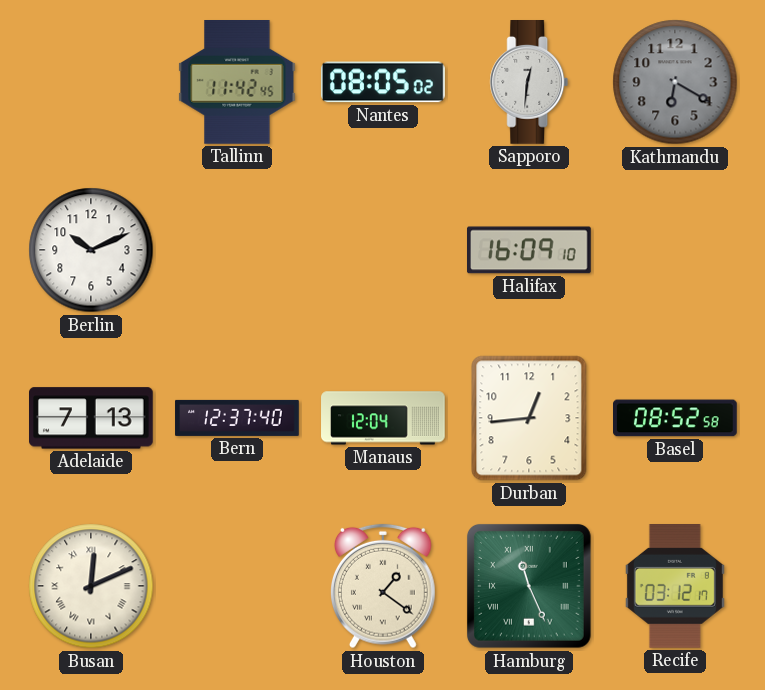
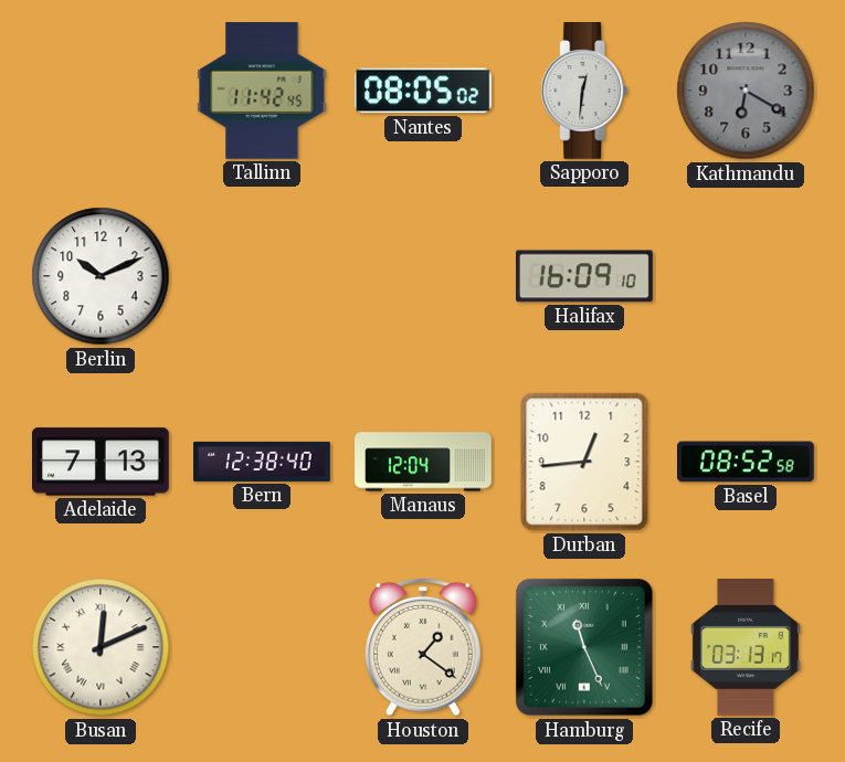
Bern: 12:37 -> 12:38 (262, 462)
Recife: 03:12 -> 03:13 (746, 648)
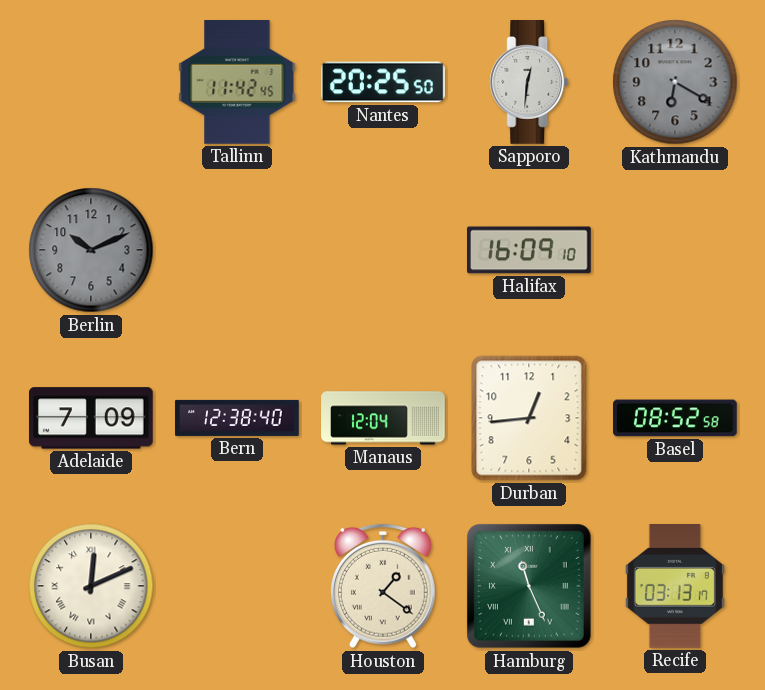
Nantes: 08:05 -> 20:25 (383, 82)
Berlin dial: white -> grey (91, 250)
Adelaide: 7:13 -> 7:09 (92, 418)
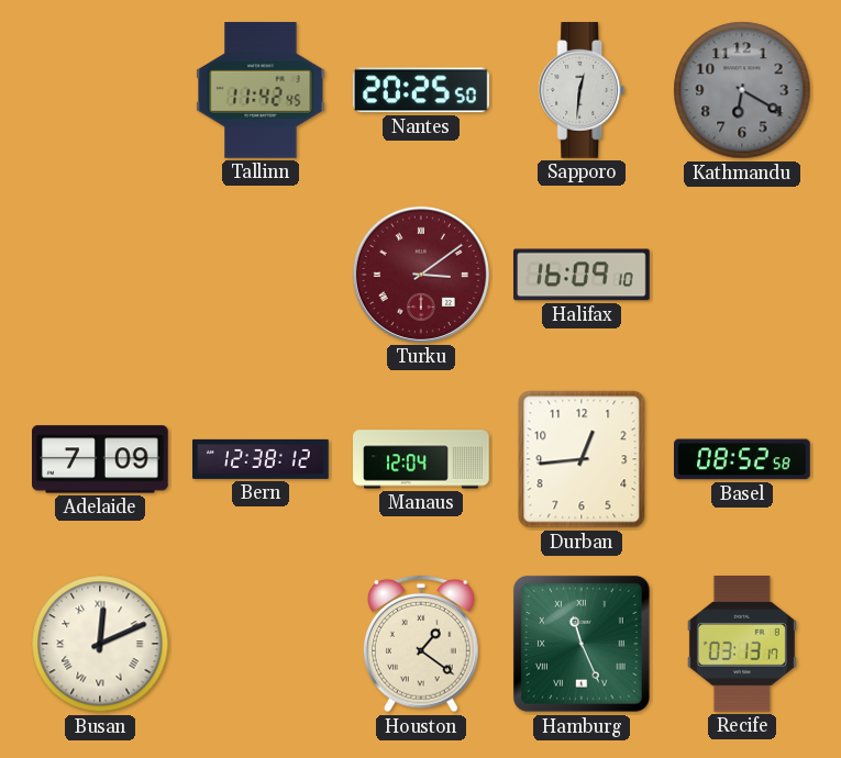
Berlin: 10:11 -> none (91, 250)
Turku: none -> 3:09 (421, 275)
Bern: 12:38:40 -> 12:38:12 (261, 459)
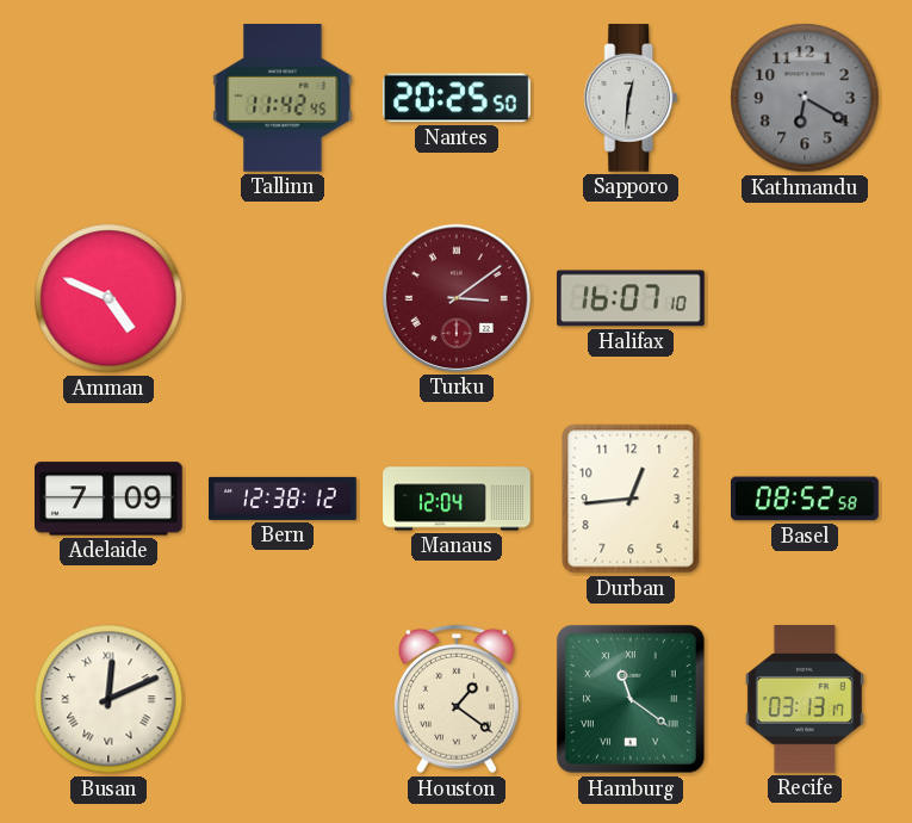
Amman: none -> 4:49 (108, 298)
Halifax: 16:09 -> 16:07 (632, 298)
Hamburg: 11:26 -> 11:21 (631, 699)
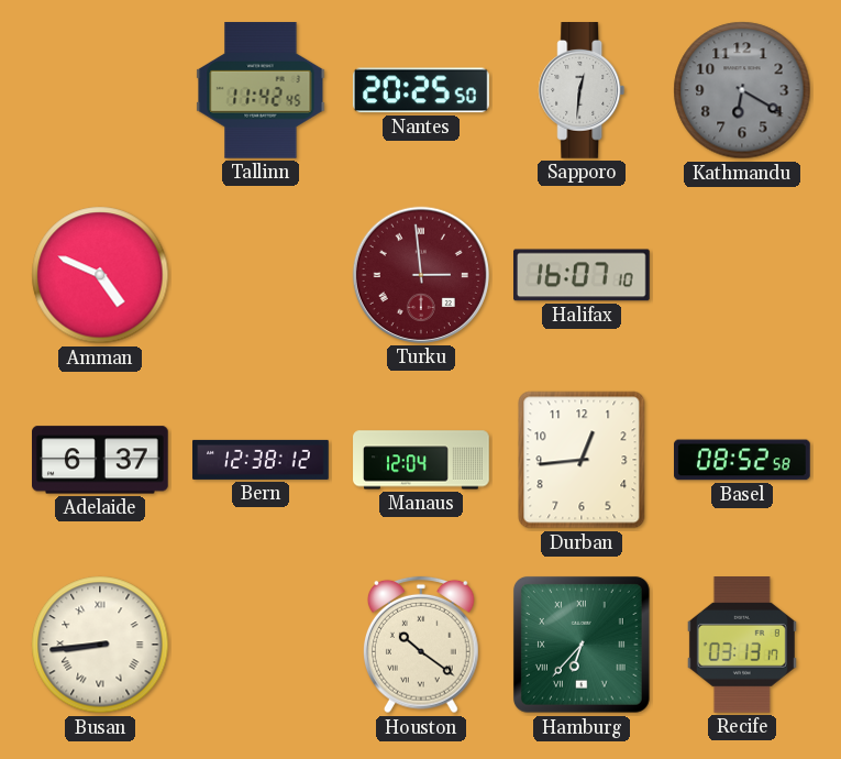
Turku: 3:09 -> 2:59 (421, 275)
Adelaide: 7:09 -> 6:37 (101, 460)
Busan: 12:11 -> 8:44 (100, 645)
Houston: 1:21 -> 10:21 (421, 645)
Hamburg: 11:21 -> 6:37 (582, 645)
